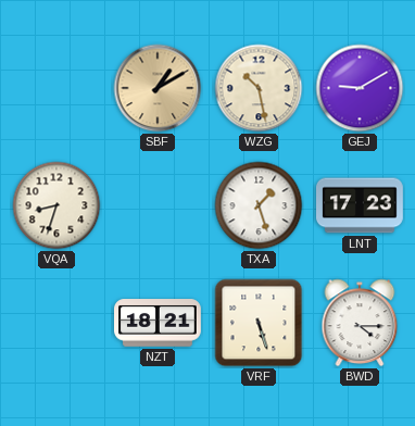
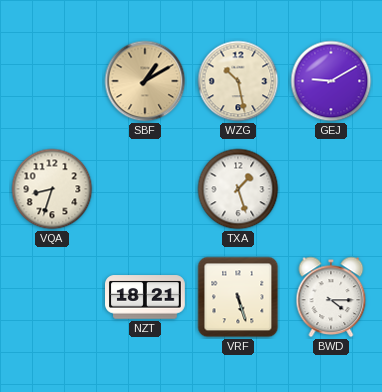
LNT: 17:23 -> none (361, 205)
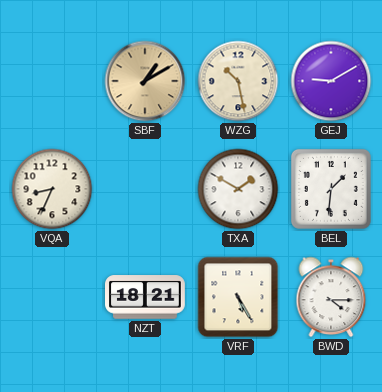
VQA: 8:33 -> 8:34 (52, 189)
TXA: 1:27 -> 1:50 (238, 189)
BEL: none -> 1:31 (331, 189)
VRF: 5:27 -> 5:25 (238, 297)
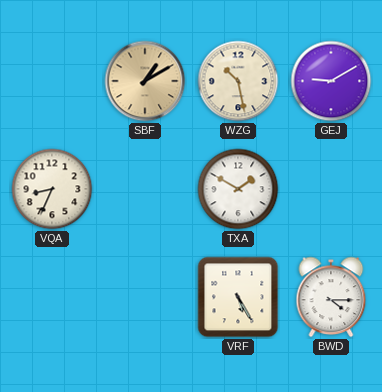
BEL: 1:31 -> none (331, 189)
NZT: 18:21 -> none (146, 297)
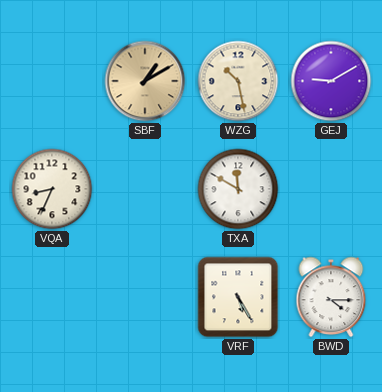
TXA: 1:50 -> 11:50 (238, 189)
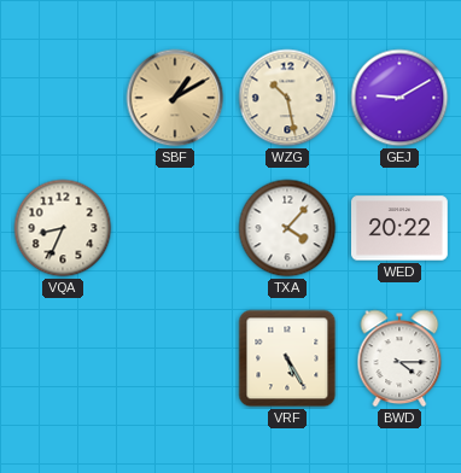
TXA: 11:50 -> 4:07 (287, 228)
WED: none -> 20:22 (401, 228)
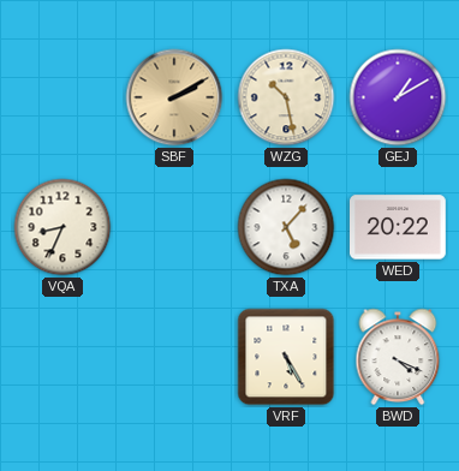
SBF: 1:10 -> 2:10 (174, 97)
GEJ: 9:10 -> 1:10 (398, 97)
TXA: 4:07 -> 5:07 (286, 227)
BWD: 4:15 -> 4:19 (398, 357)
